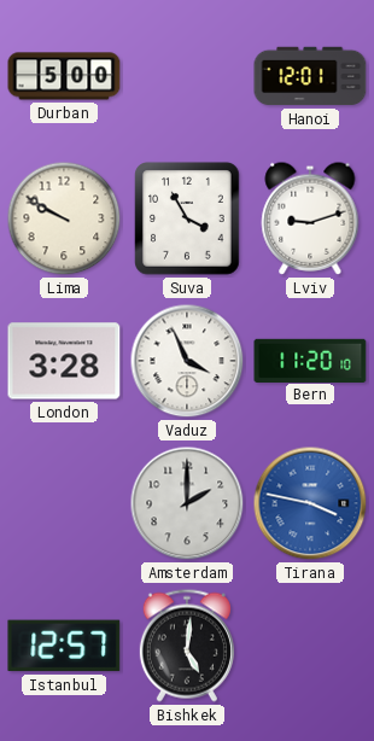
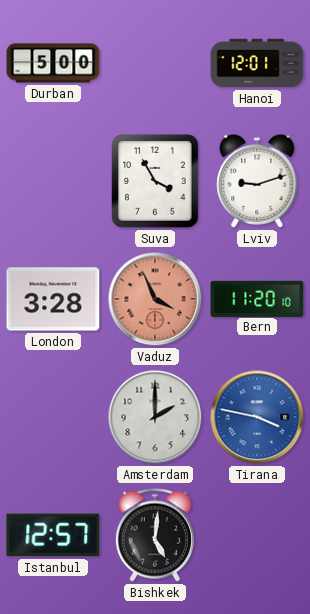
Lima: 9:50 -> none (64, 218)
Vaduz dial: white -> salmon (155, 299)
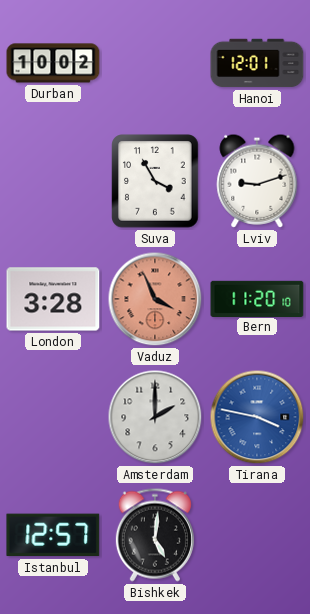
Durban: 5:00 -> 10:02 (53, 63)
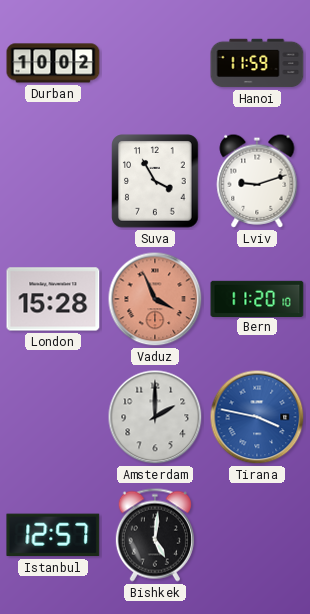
Hanoi: 12:01 -> 11:59 (257, 63)
London: 3:28 -> 15:28 (53, 299)
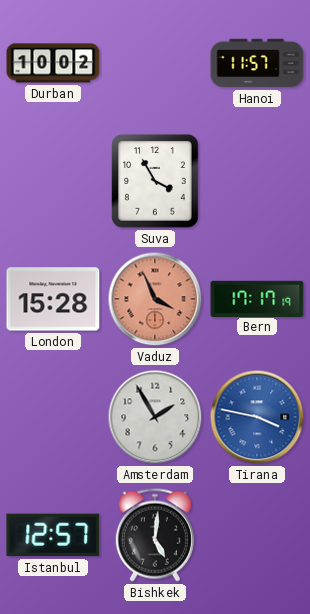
Hanoi: 11:59 -> 11:57 (257, 63)
Lviv: 9:12 -> none (257, 181)
Bern: 11:20 -> 17:17 (257, 298)
Amsterdam: 2:00 -> 1:55 (155, 417)
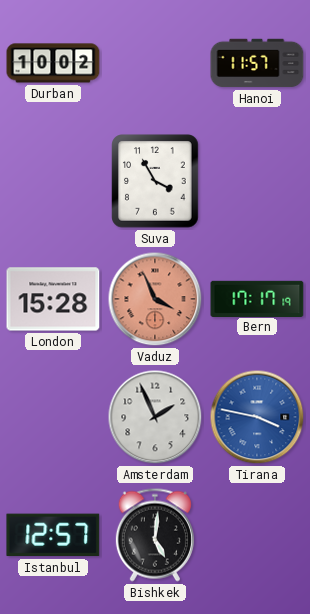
Amsterdam: 1:55 -> 1:56 (155, 417)
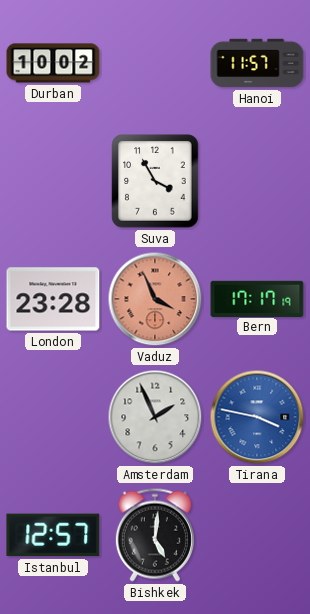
London: 15:28 -> 23:28 (53, 299)
